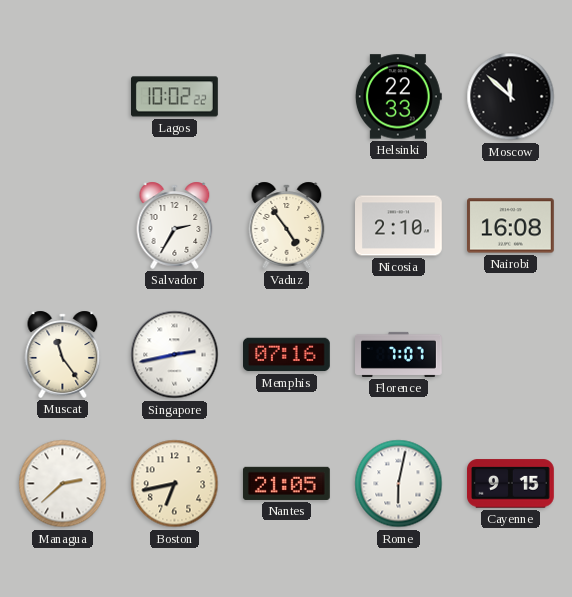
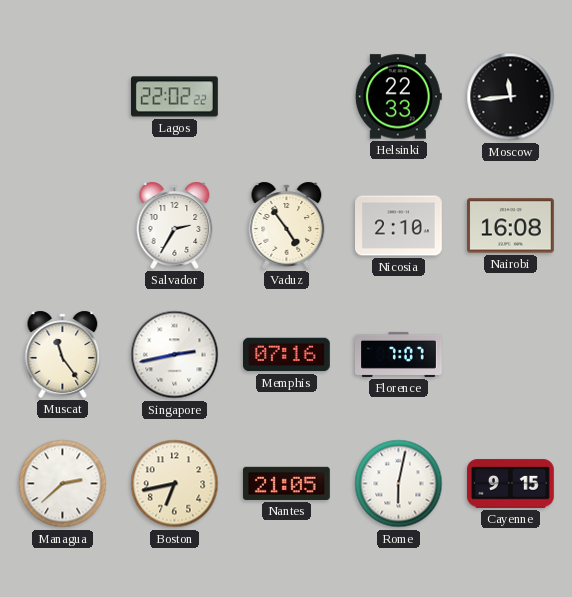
Lagos: 10:02 -> 22:02 (175, 97)
Moscow: 11:52 -> 11:44 (511, 97)
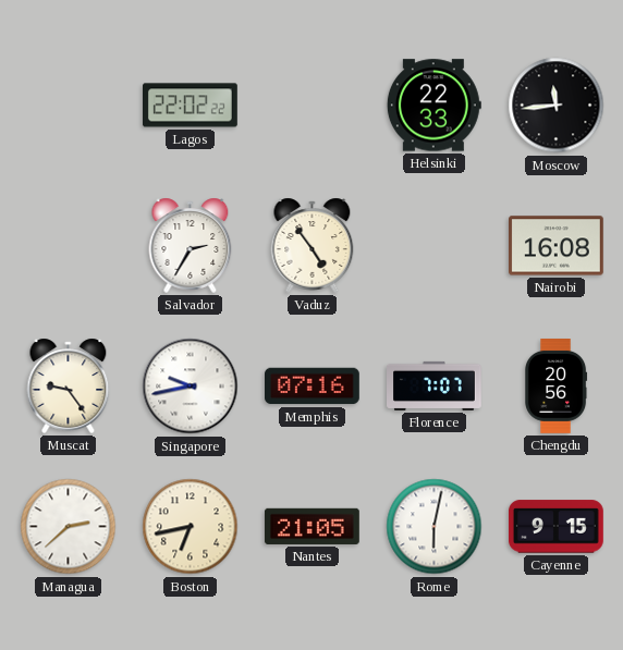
Nicosia: 2:10 -> none (399, 226)
Muscat: 11:24 -> 9:24 (69, 385)
Singapore: 2:43 -> 9:43 (191, 387)
Chengdu: none -> 20:56 (557, 387)
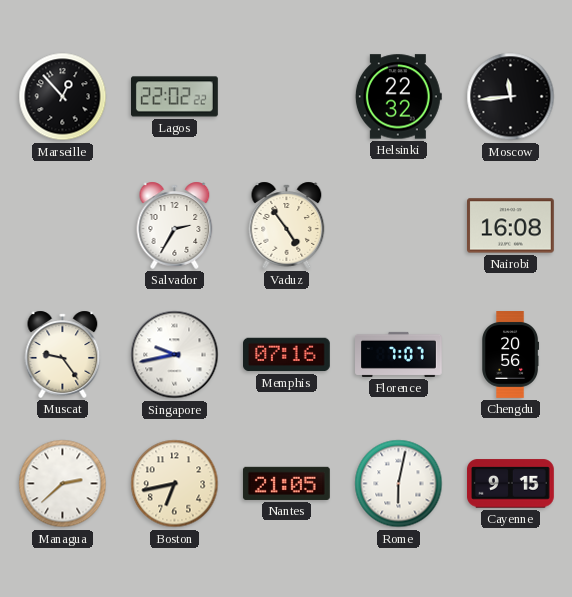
Marseille: none -> 12:53 (63, 97)
Helsinki: 22:33 -> 22:32 (398, 97)
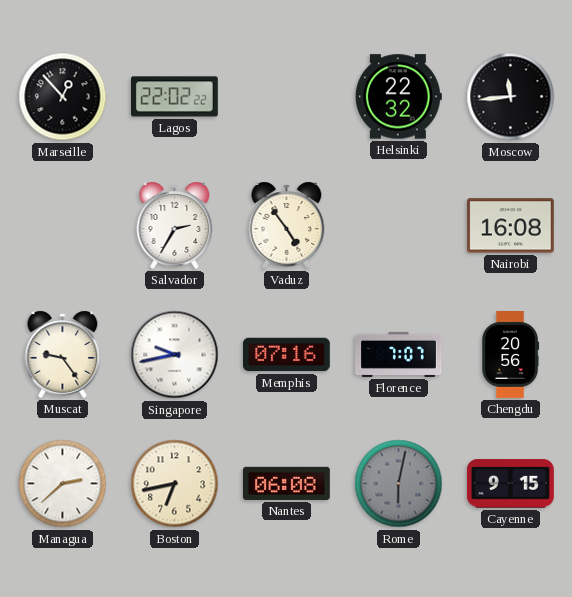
Nantes: 21:05 -> 06:08 (286, 483)
Rome dial: white -> grey (399, 484)
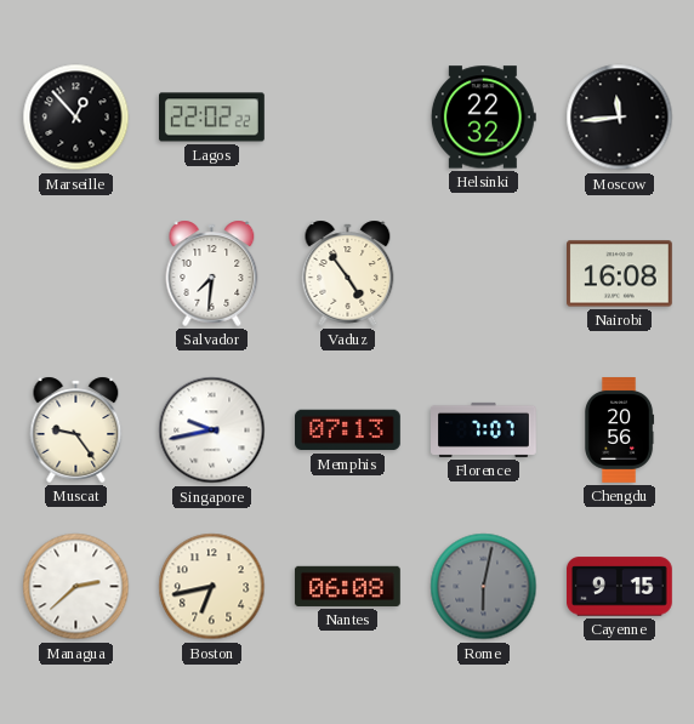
Salvador: 2:35 -> 7:31 (212, 273)
Memphis: 07:16 -> 07:13 (348, 431)
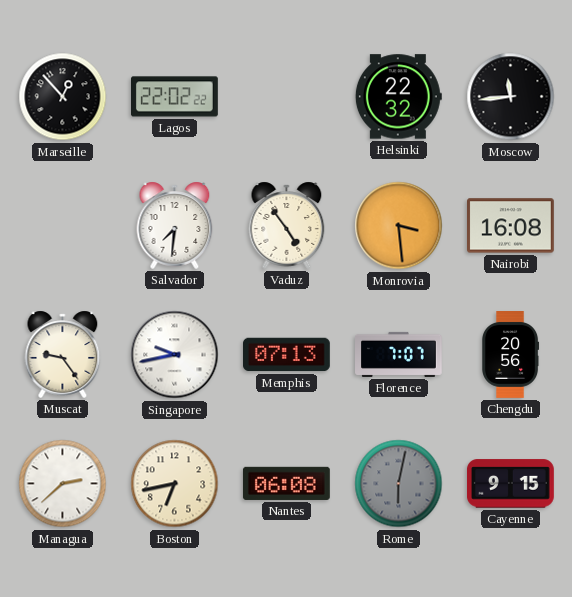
Monrovia: none -> 3:29 (399, 226)
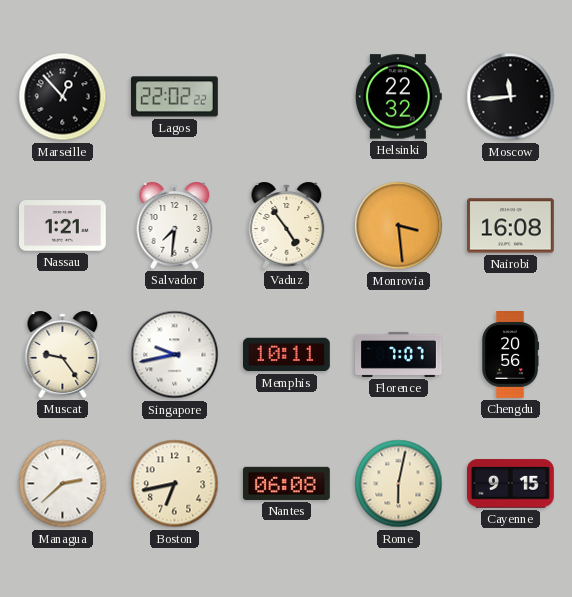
Nassau: none -> 1:21 (63, 226)
Memphis: 07:13 -> 10:11 (287, 355)
Rome dial: grey -> cream (399, 484)
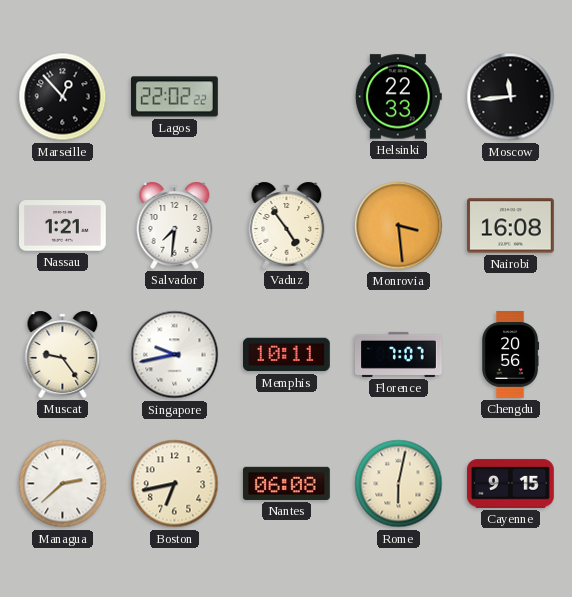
Helsinki: 22:32 -> 22:33 (398, 97)
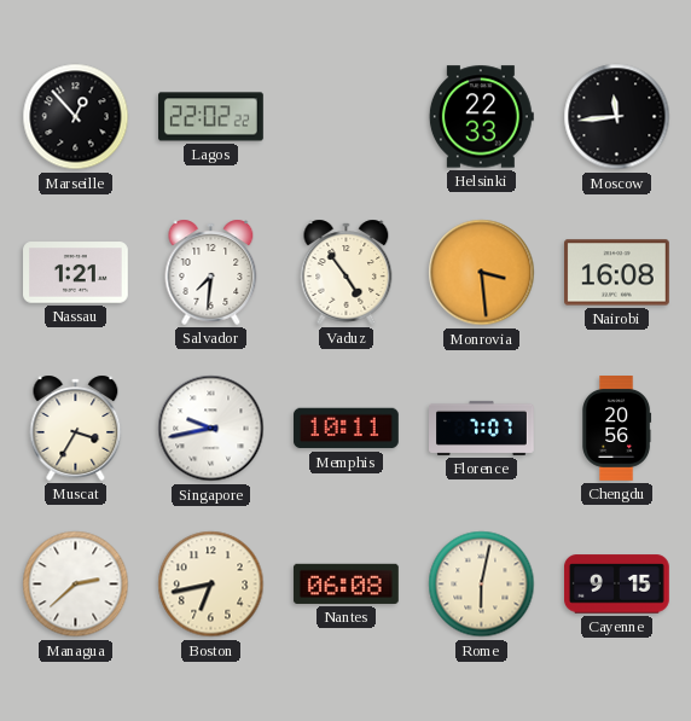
Muscat: 9:24 -> 3:35 (76, 428)
